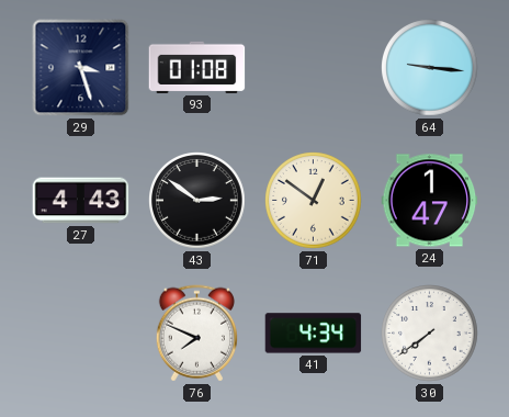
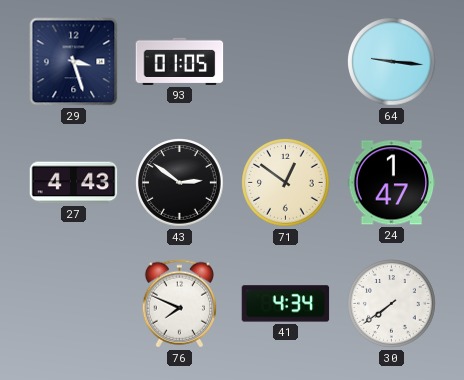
93: 01:08 -> 01:05 (180, 61)
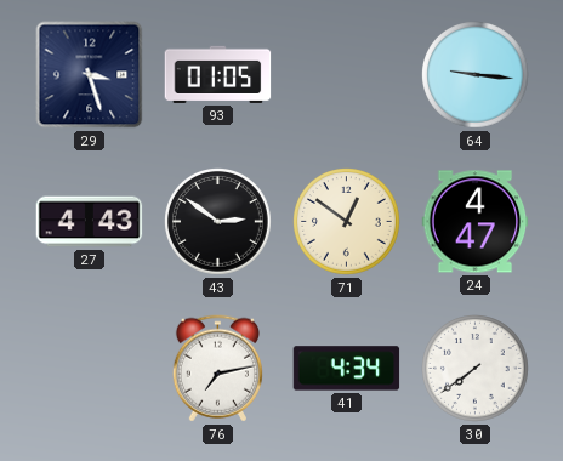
24: 1:47 -> 4:47 (476, 222)
76: 7:49 -> 7:13 (217, 369)
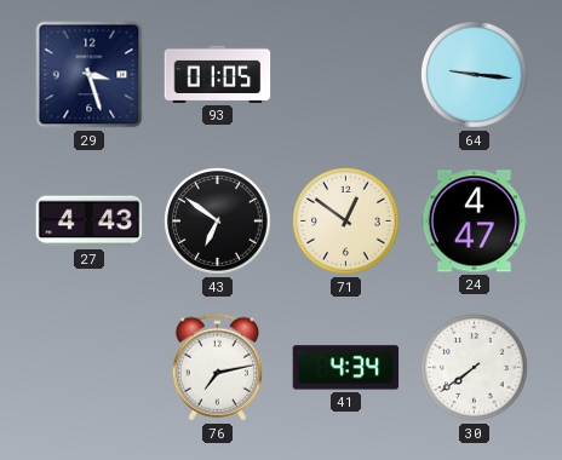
43: 2:51 -> 6:51 (218, 222)
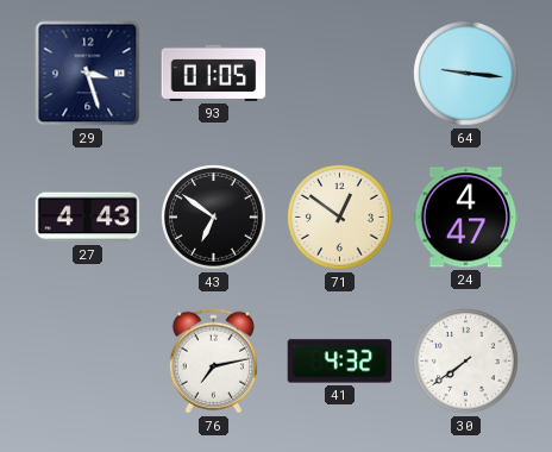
41: 4:34 -> 4:32 (340, 362)
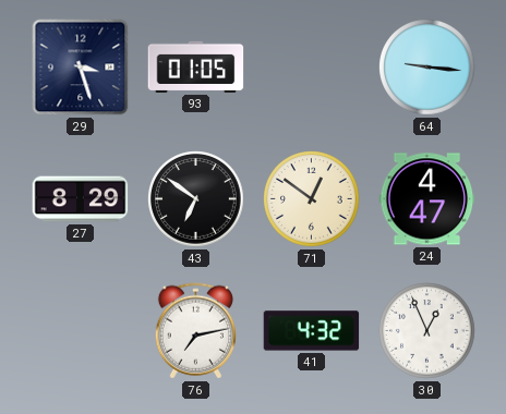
27: 4:43 -> 8:29 (81, 199)
30: 7:39 -> 12:56 (427, 331)
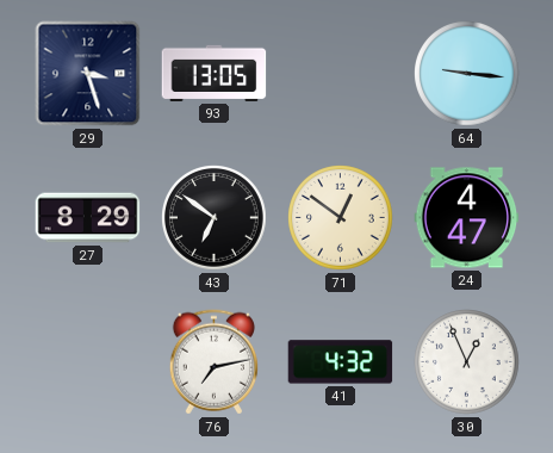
93: 01:05 -> 13:05 (215, 73)
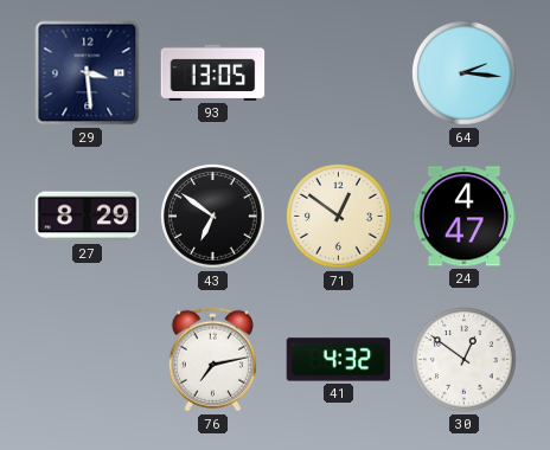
29: 3:27 -> 3:29 (88, 73)
64: 9:16 -> 2:16 (465, 73)
30: 12:56 -> 12:51 (465, 360)
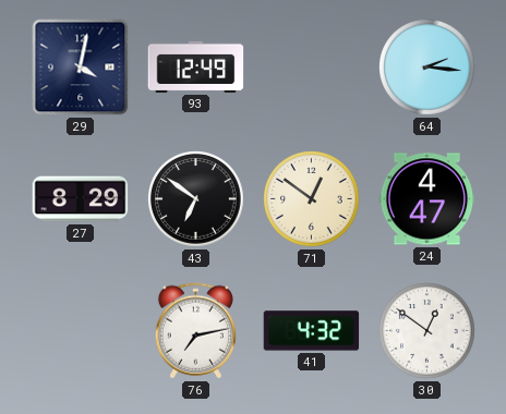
29: 3:29 -> 4:02 (81, 68)
93: 13:05 -> 12:49 (196, 66)
